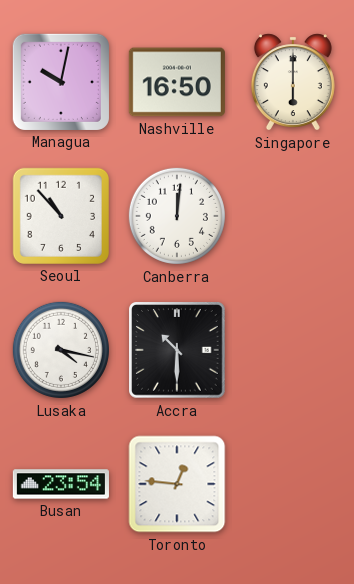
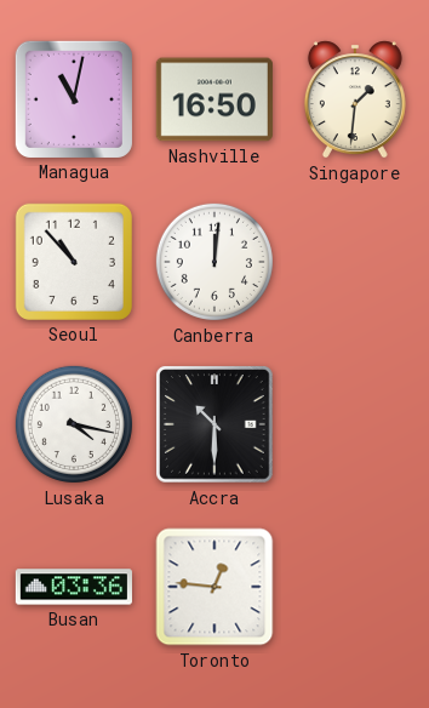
Managua: 10:02 -> 11:02 (74, 99)
Singapore: 6:00 -> 1:31 (355, 99)
Busan: 23:54 -> 03:36 (74, 587)
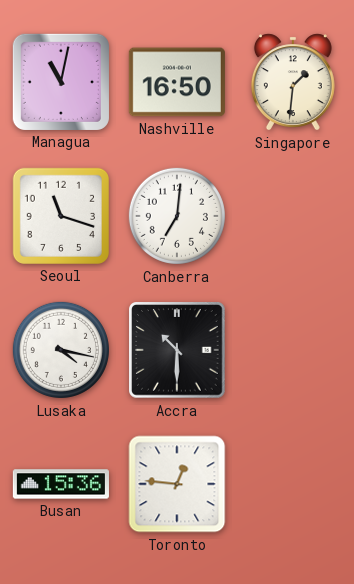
Seoul: 10:53 -> 11:18 (61, 216)
Canberra: 12:01 -> 7:01 (177, 216)
Busan: 03:36 -> 15:36 (61, 484)
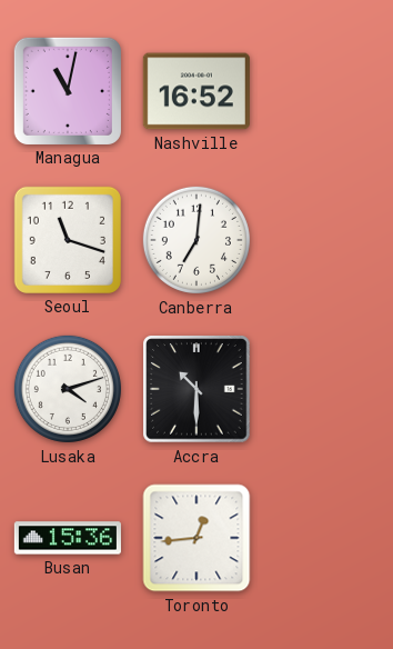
Nashville: 16:50 -> 16:52 (196, 91)
Singapore: 1:31 -> none (293, 82)
Lusaka: 4:17 -> 4:12 (68, 389)
Toronto: 12:46 -> 12:44 (196, 538)
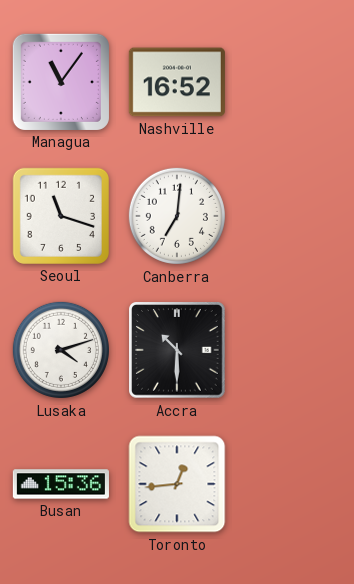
Managua: 11:02 -> 11:06 (61, 82)
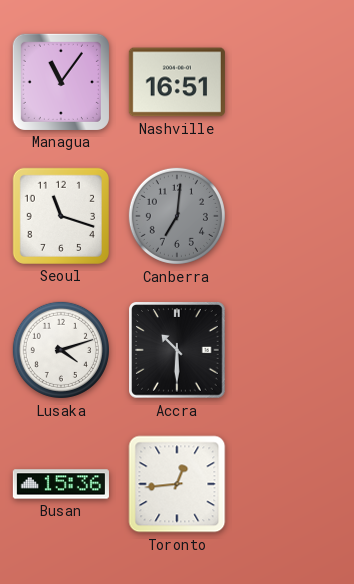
Nashville: 16:52 -> 16:51 (177, 82)
Canberra dial: white -> grey (177, 216)
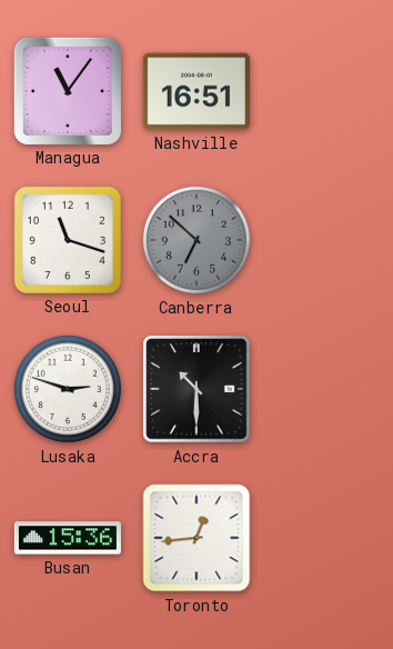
Canberra: 7:01 -> 6:52 (196, 240)
Lusaka: 4:12 -> 2:48 (68, 389)
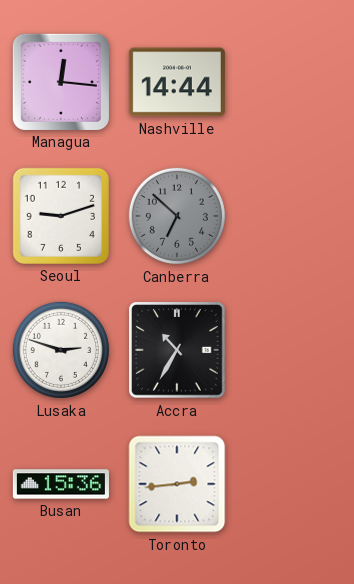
Managua: 11:06 -> 12:16 (61, 82)
Nashville: 16:51 -> 14:44 (177, 82)
Seoul: 11:18 -> 9:12 (61, 216)
Accra: 10:30 -> 10:35 (177, 350)
Toronto: 12:44 -> 2:44 (177, 484)
